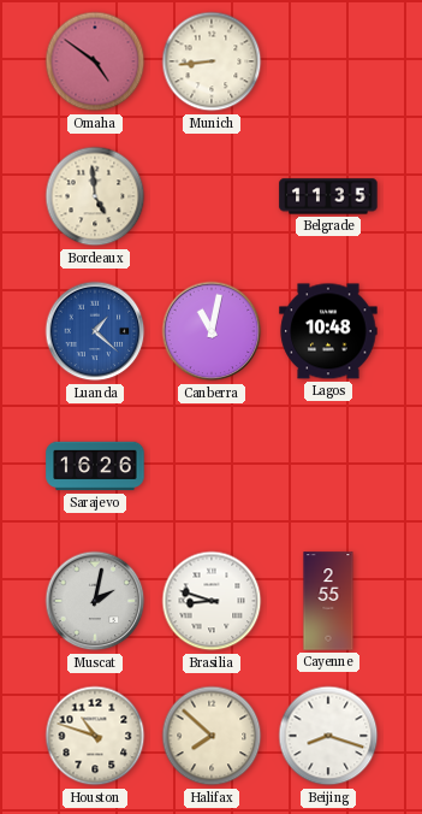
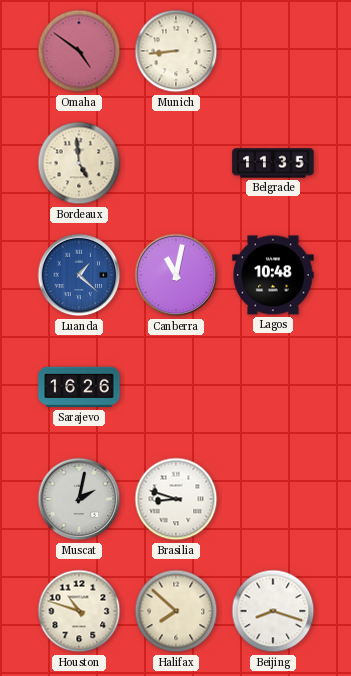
Cayenne: 2:55 -> none (328, 601)
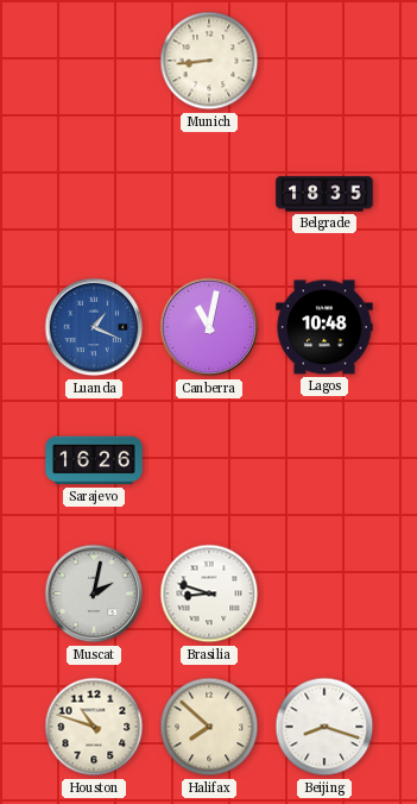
Omaha: 4:51 -> none (79, 51)
Bordeaux: 4:59 -> none (79, 163)
Belgrade: 11:35 -> 18:35 (324, 194)
Luanda: 1:22 -> 1:19 (94, 327)
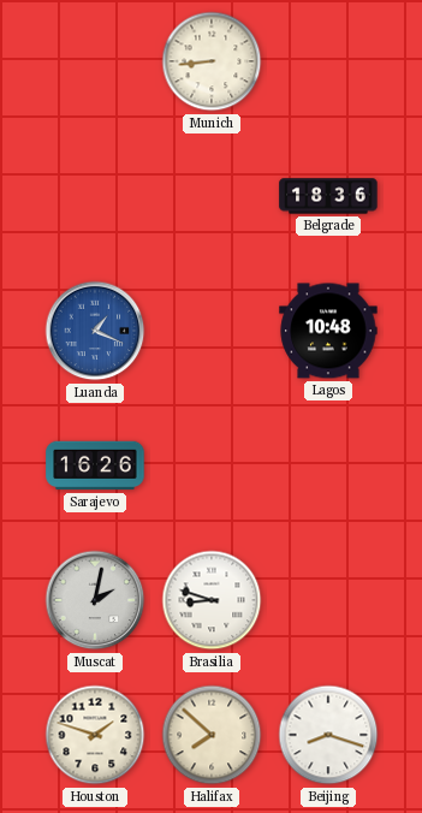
Belgrade: 18:35 -> 18:36 (328, 196)
Canberra: 11:02 -> none (209, 327)
Houston: 10:48 -> 1:48 (95, 735)
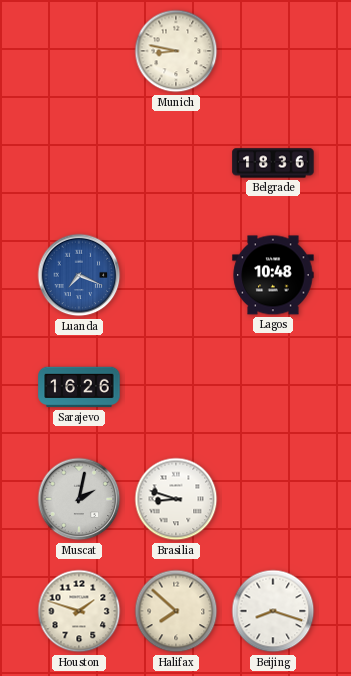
Munich: 8:44 -> 8:47 (176, 51)
Luanda: 1:19 -> 7:19 (79, 275)
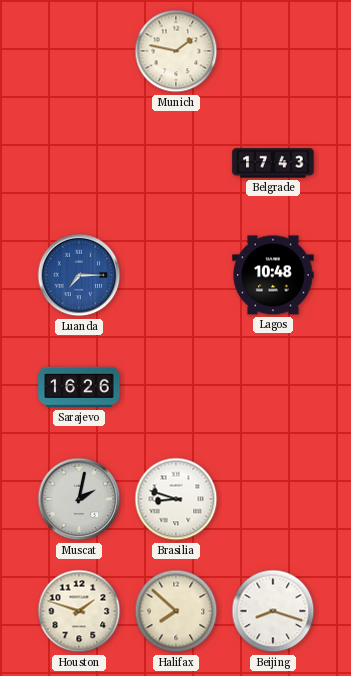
Munich: 8:47 -> 1:47 (176, 51)
Belgrade: 18:36 -> 17:43 (273, 163)
Luanda: 7:19 -> 7:15 (79, 275)
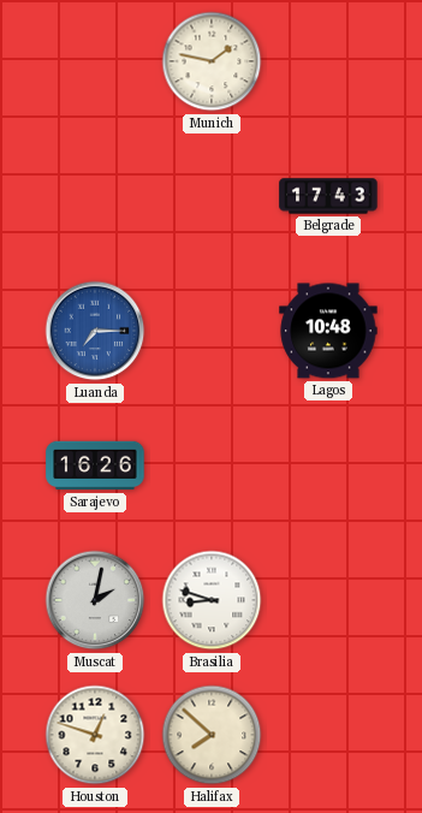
Houston: 1:48 -> 12:48 (95, 735)
Beijing: 8:18 -> none (273, 611)
